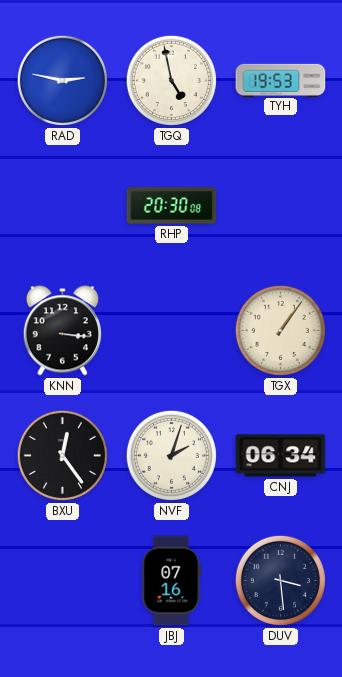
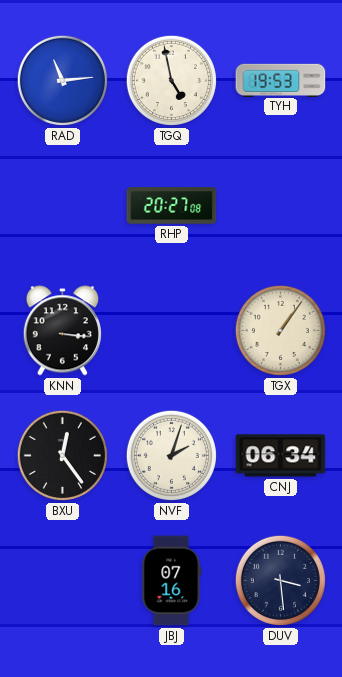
RAD: 2:47 -> 11:14 (62, 80)
RHP: 20:30 -> 20:27 (172, 206)
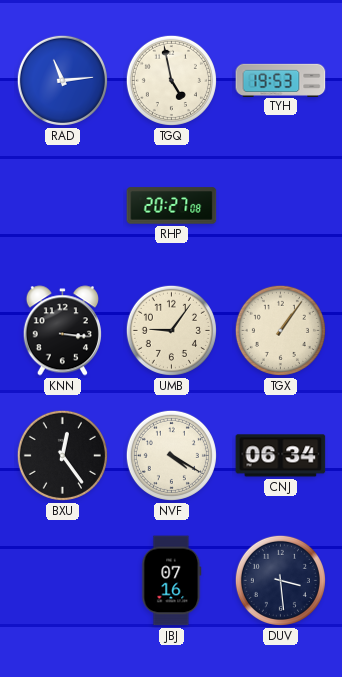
UMB: none -> 9:06 (171, 330)
NVF: 2:03 -> 4:20 (171, 455)
